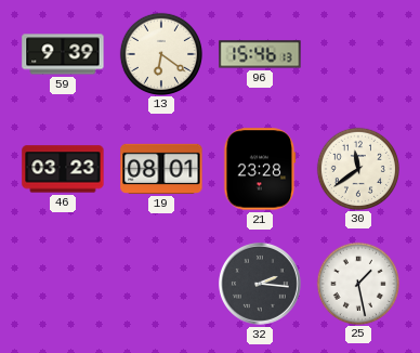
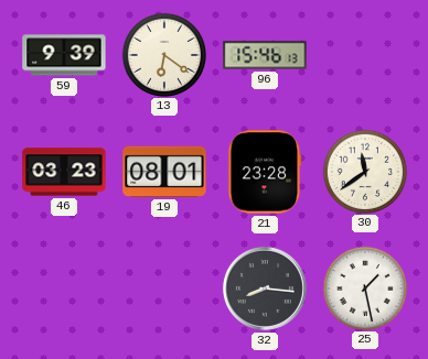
32: 2:16 -> 8:16 (266, 290)
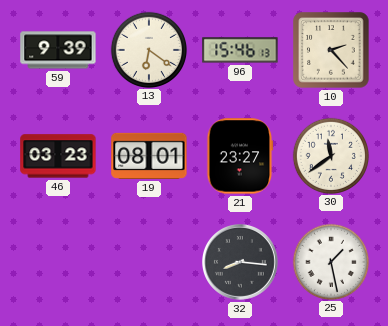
10: none -> 2:23 (331, 50)
21: 23:28 -> 23:27 (240, 156)
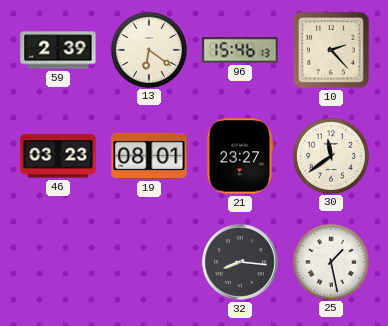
59: 9:39 -> 2:39 (58, 50)
